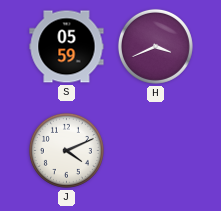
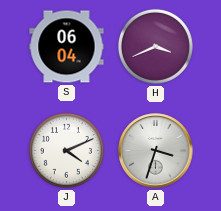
S: 05:59 -> 06:04 (67, 47)
A: none -> 3:33 (156, 151)
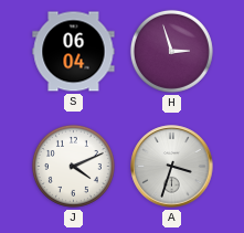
H: 3:41 -> 2:57 (171, 51)
